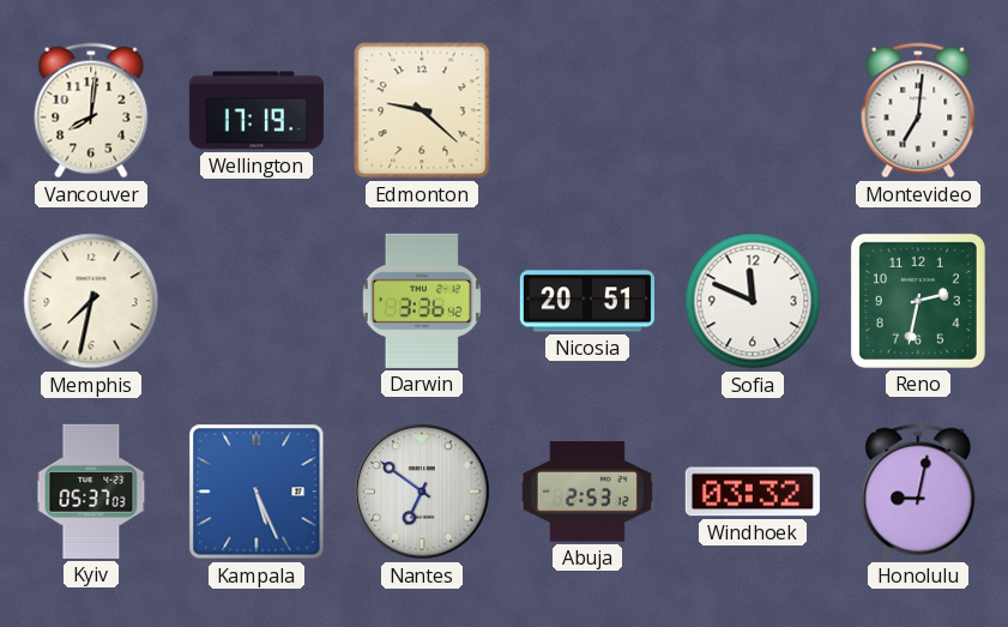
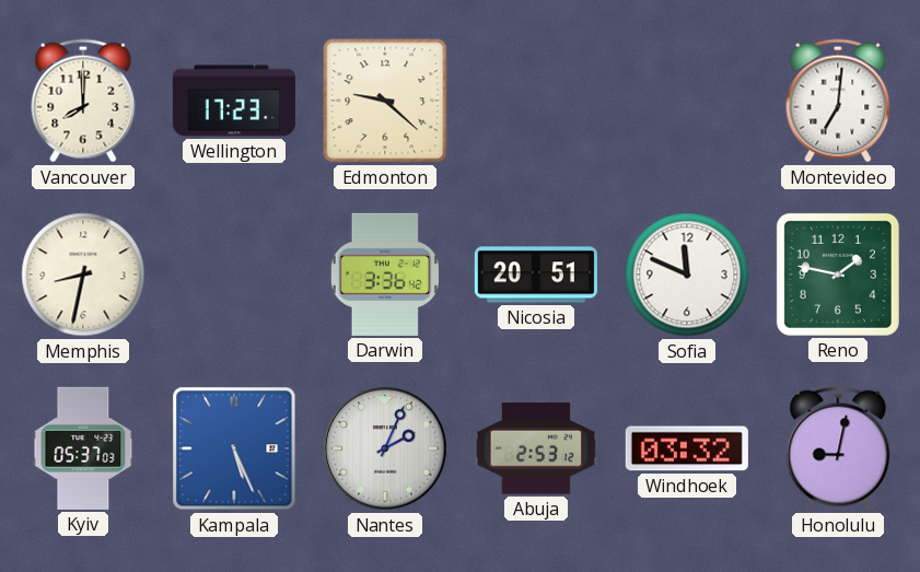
Vancouver: 8:01 -> 8:00 (83, 101)
Wellington: 17:19 -> 17:23 (234, 101)
Memphis: 7:32 -> 8:32 (83, 275)
Reno: 2:32 -> 1:47 (838, 275)
Nantes: 6:51 -> 2:04 (385, 448)
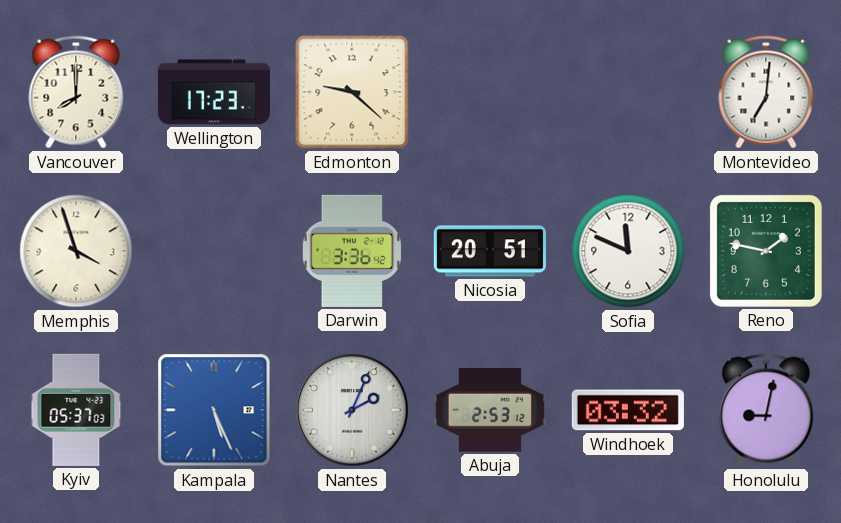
Memphis: 8:32 -> 3:57 (76, 251)
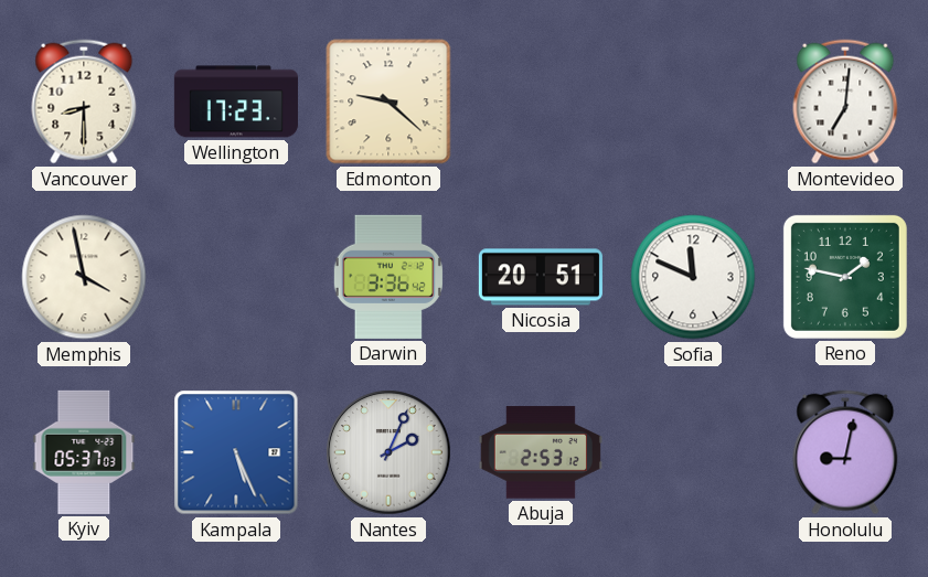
Vancouver: 8:00 -> 8:30 (84, 101)
Memphis: 3:57 -> 3:58 (84, 277)
Windhoek: 03:32 -> none (628, 410)
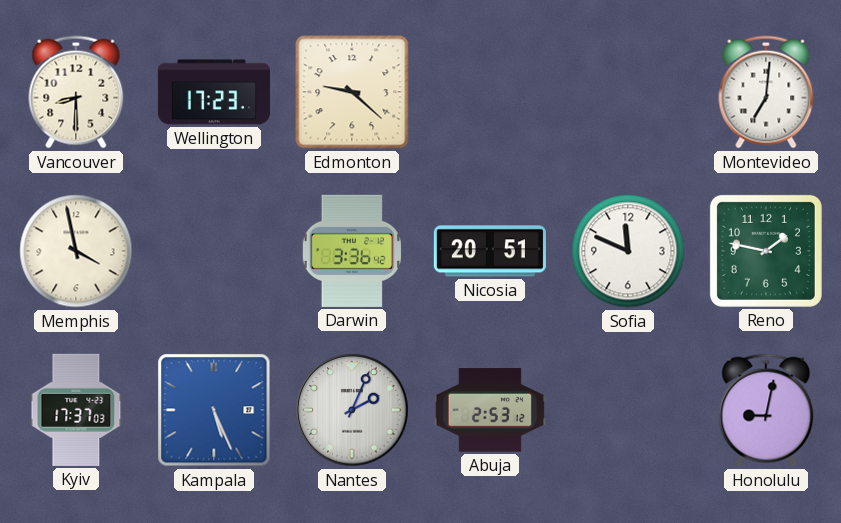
Kyiv: 05:37 -> 17:37 (76, 410)
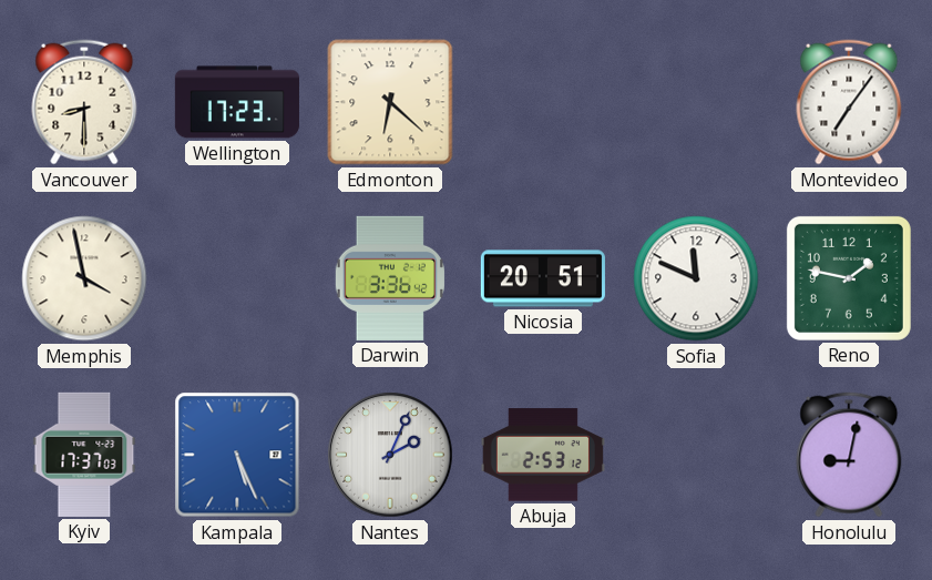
Edmonton: 9:22 -> 6:22 (390, 102)
Montevideo: 7:01 -> 7:06 (849, 102)
